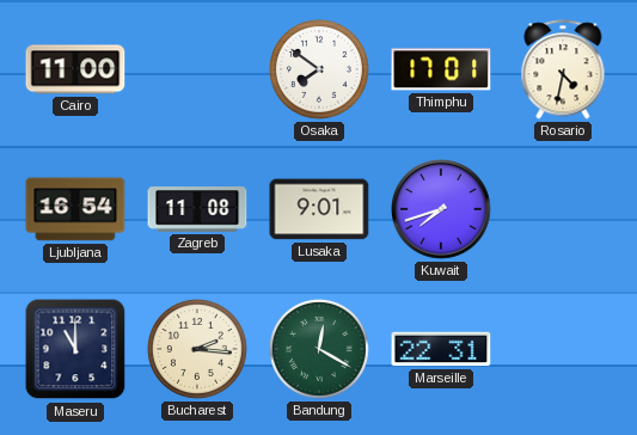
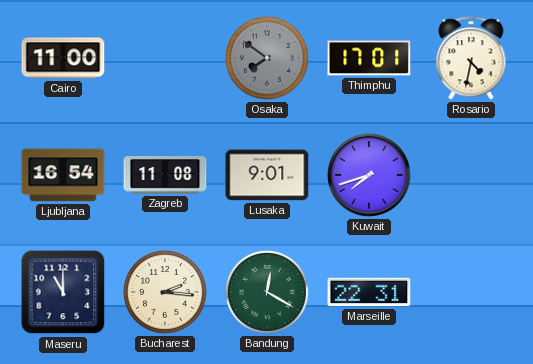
Osaka dial: white -> grey (267, 58)
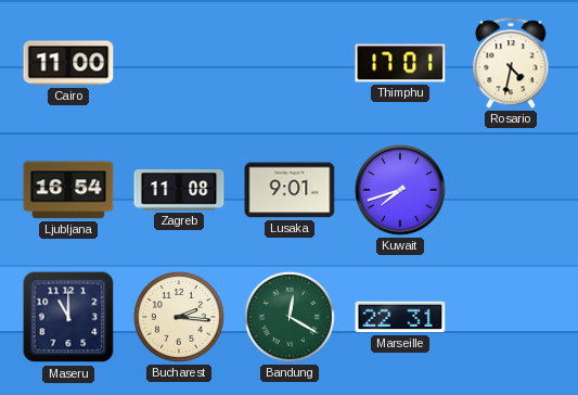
Osaka: 7:51 -> none (267, 58)
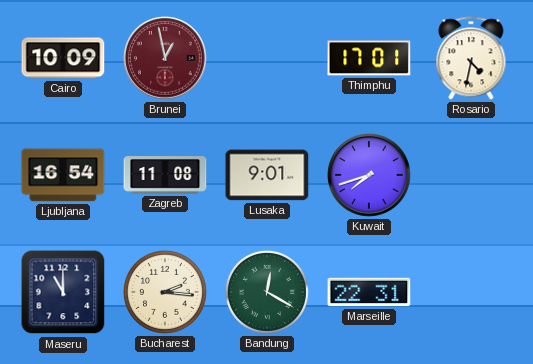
Cairo: 11:00 -> 10:09 (63, 58)
Brunei: none -> 12:58 (165, 58)
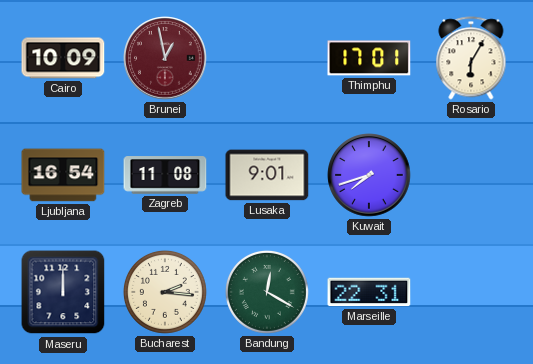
Rosario: 4:32 -> 6:05 (471, 58)
Maseru: 11:00 -> 12:00 (63, 292)
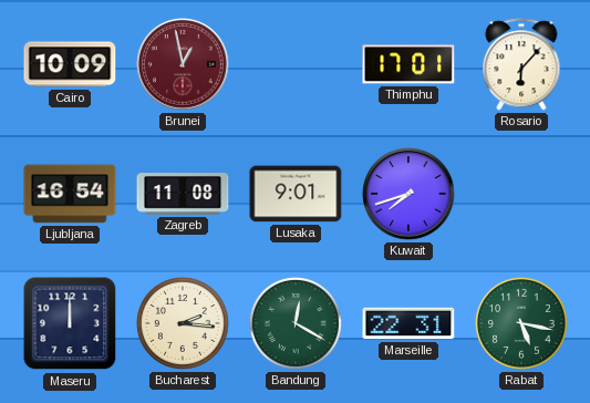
Rosario: 6:05 -> 6:07 (521, 64)
Rabat: none -> 5:17 (521, 323)
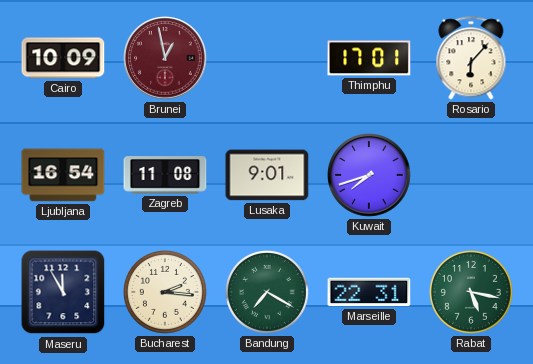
Maseru: 12:00 -> 11:55 (63, 292)
Bandung: 12:20 -> 7:20 (267, 292)
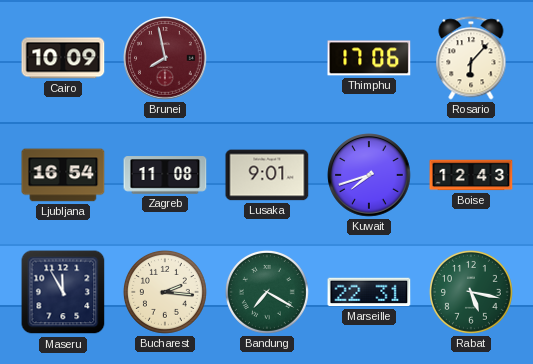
Brunei: 12:58 -> 7:58 (165, 58)
Thimphu: 17:01 -> 17:06 (369, 58)
Boise: none -> 12:43 (471, 175)
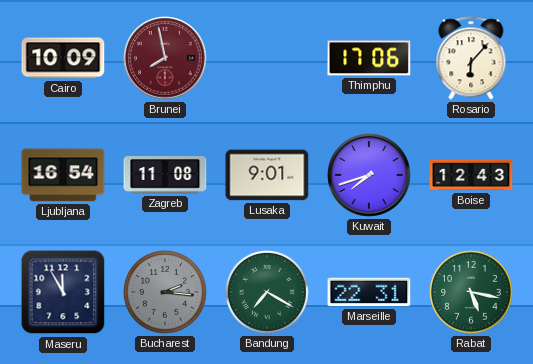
Bucharest dial: cream -> grey (165, 292)
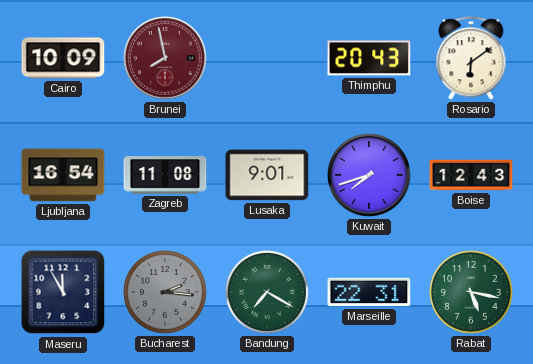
Thimphu: 17:06 -> 20:43 (369, 58)
Rosario: 6:07 -> 6:09 (471, 58)
